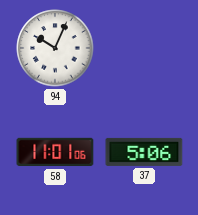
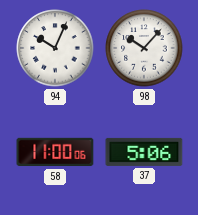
98: none -> 10:07 (144, 48)
58: 11:01 -> 11:00 (55, 152)
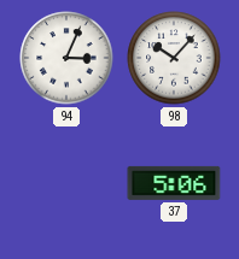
94: 10:04 -> 3:04 (66, 58)
58: 11:00 -> none (55, 152)
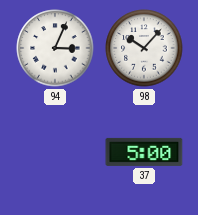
37: 5:06 -> 5:00 (144, 152)
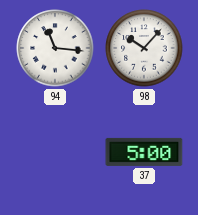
94: 3:04 -> 11:16 (55, 48)
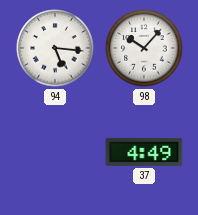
94: 11:16 -> 5:16 (55, 48)
37: 5:00 -> 4:49 (144, 152)
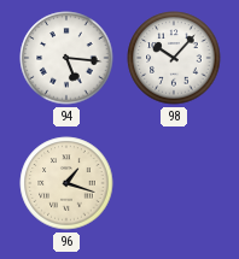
96: none -> 1:18 (66, 183)
37: 4:49 -> none (144, 152)
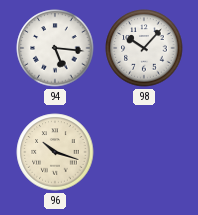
96: 1:18 -> 10:18 (55, 152)
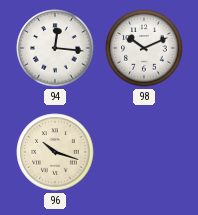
94: 5:16 -> 12:16 (55, 48)
98: 10:07 -> 10:11 (144, 48)
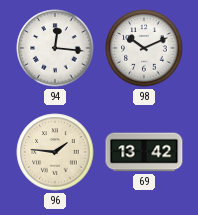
96: 10:18 -> 1:46 (55, 152)
69: none -> 13:42 (144, 152)
